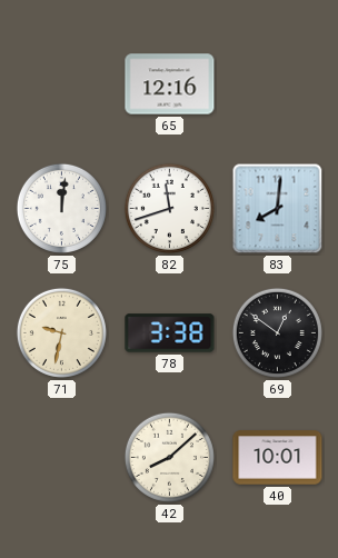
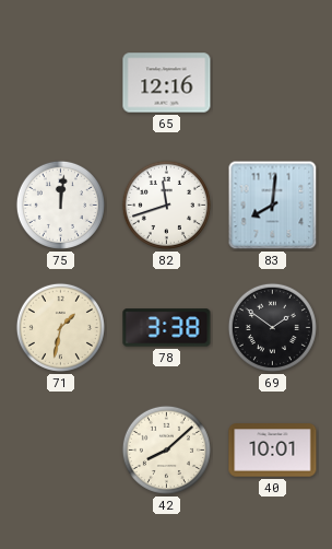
71: 9:32 -> 1:32 (60, 327)
69: 12:51 -> 1:51 (272, 327)
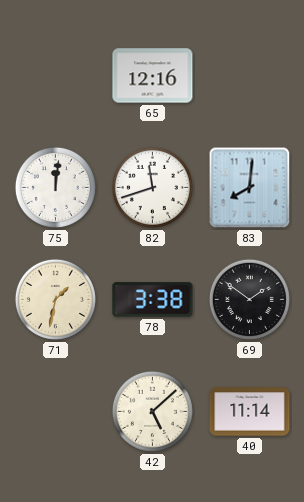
42: 8:08 -> 5:08 (152, 411)
40: 10:01 -> 11:14 (250, 412)
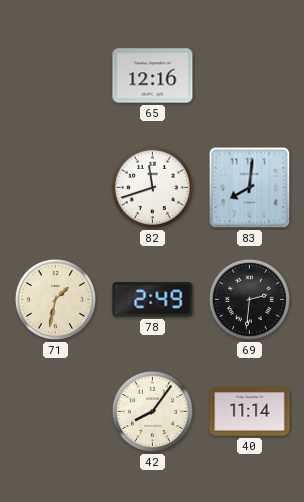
75: 12:01 -> none (55, 187)
78: 3:38 -> 2:49 (153, 300)
69: 1:51 -> 2:31 (249, 299)
42: 5:08 -> 8:06 (152, 411)
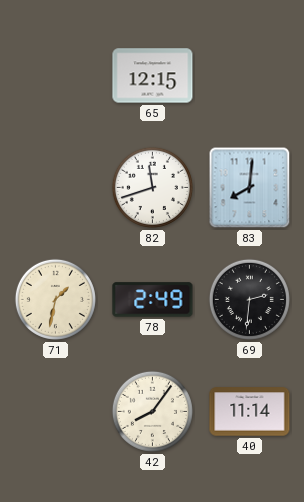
65: 12:16 -> 12:15 (153, 76)
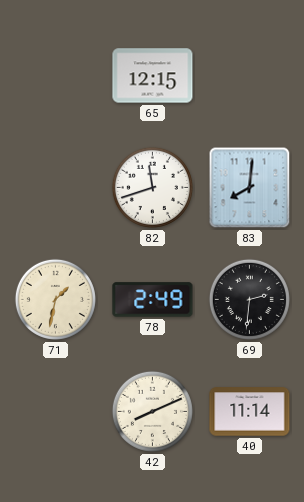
42: 8:06 -> 8:11 (152, 411)
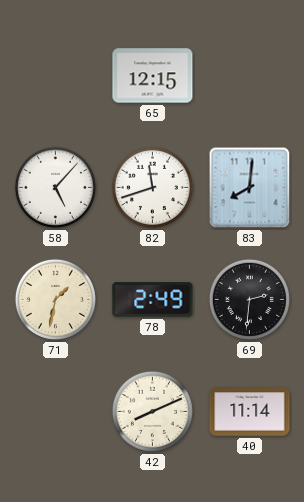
58: none -> 5:07 (55, 187)
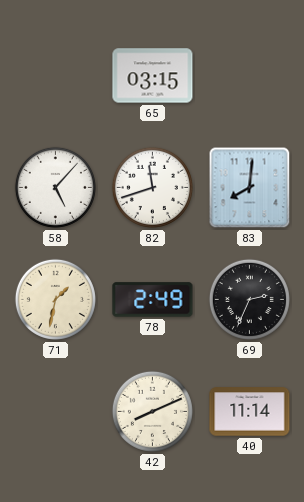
65: 12:15 -> 03:15 (153, 76)
69: 2:31 -> 2:34 (249, 299)
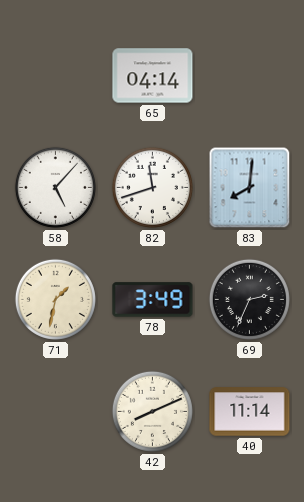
65: 03:15 -> 04:14 (153, 76)
78: 2:49 -> 3:49 (153, 300)
